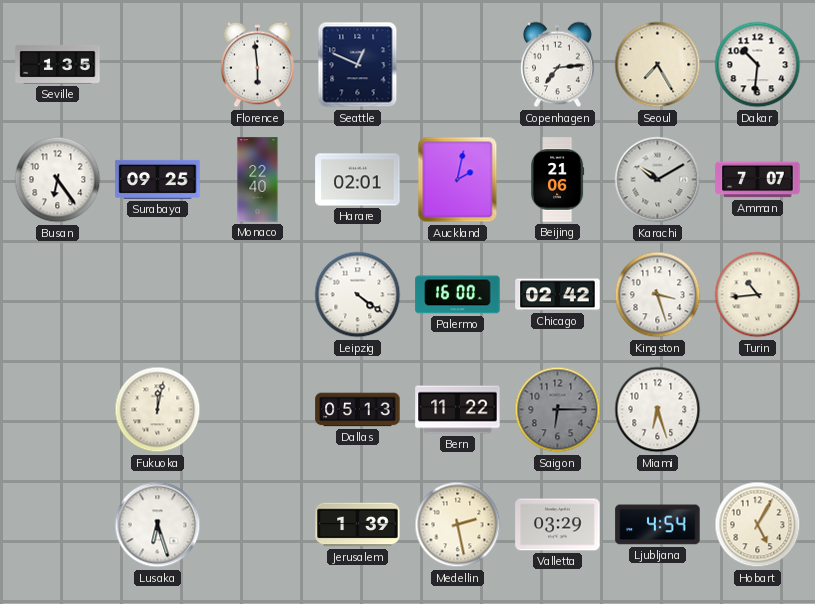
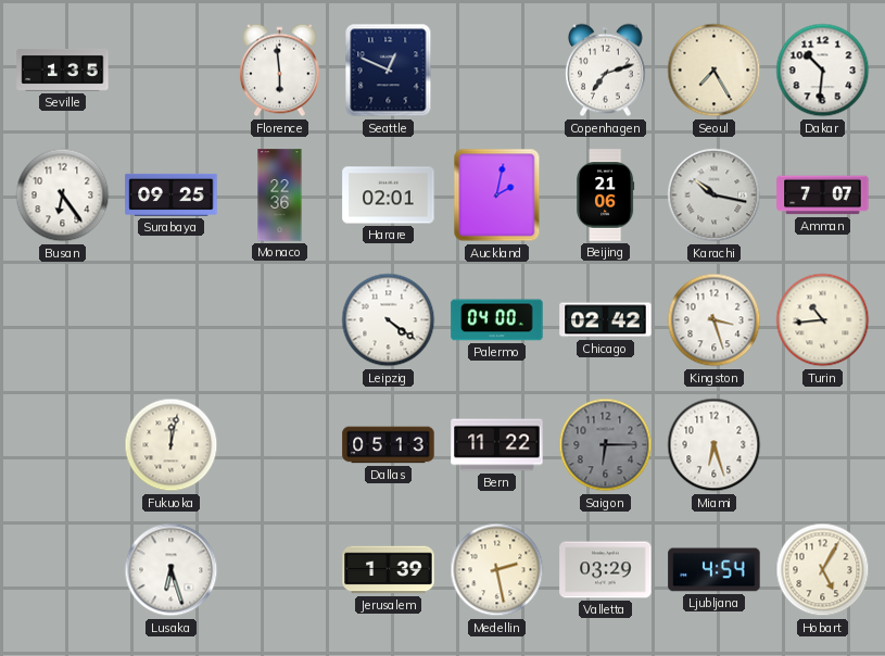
Copenhagen: 7:14 -> 7:12 (606, 71)
Monaco: 22:40 -> 22:36 (280, 195)
Karachi: 10:10 -> 10:17 (715, 195)
Palermo: 16:00 -> 04:00 (497, 320)
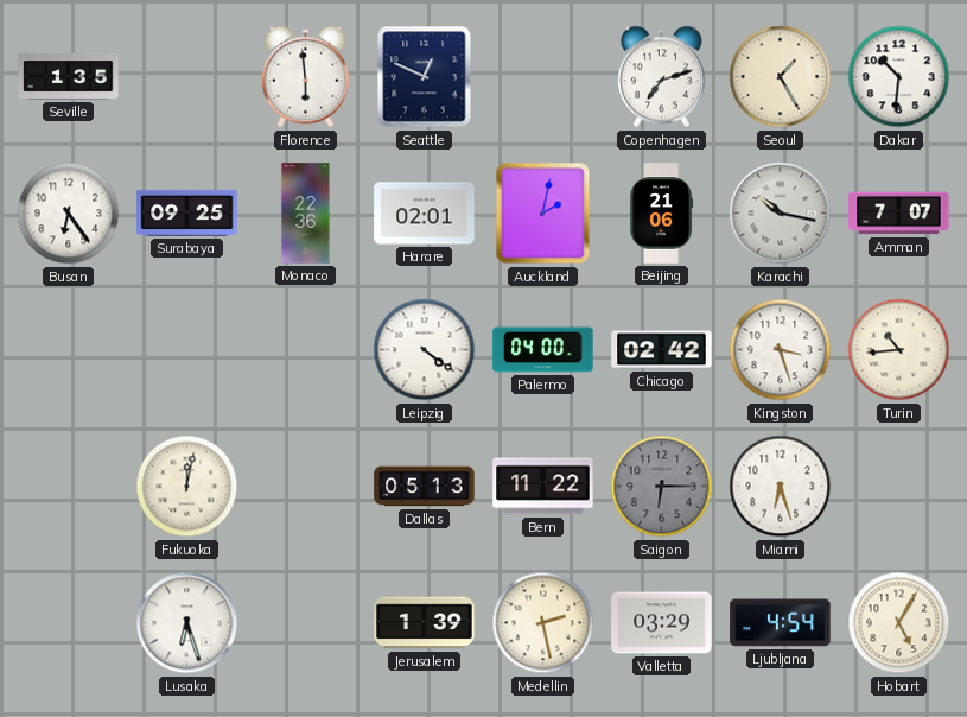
Seoul: 7:25 -> 1:25 (781, 77)
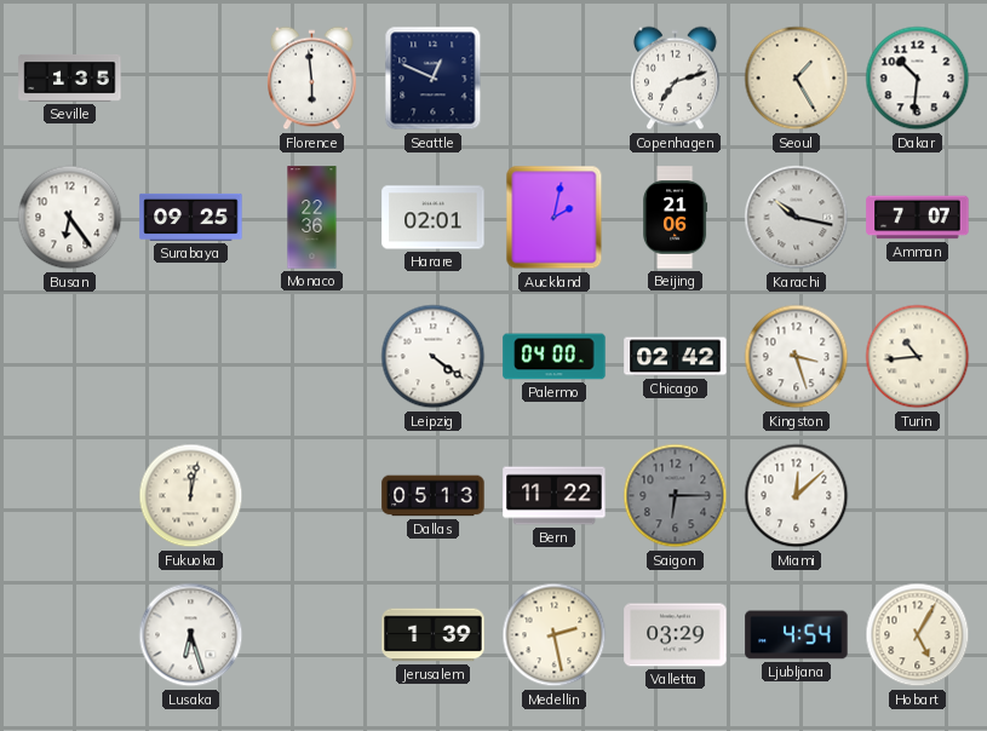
Miami: 6:27 -> 12:08 (797, 496)
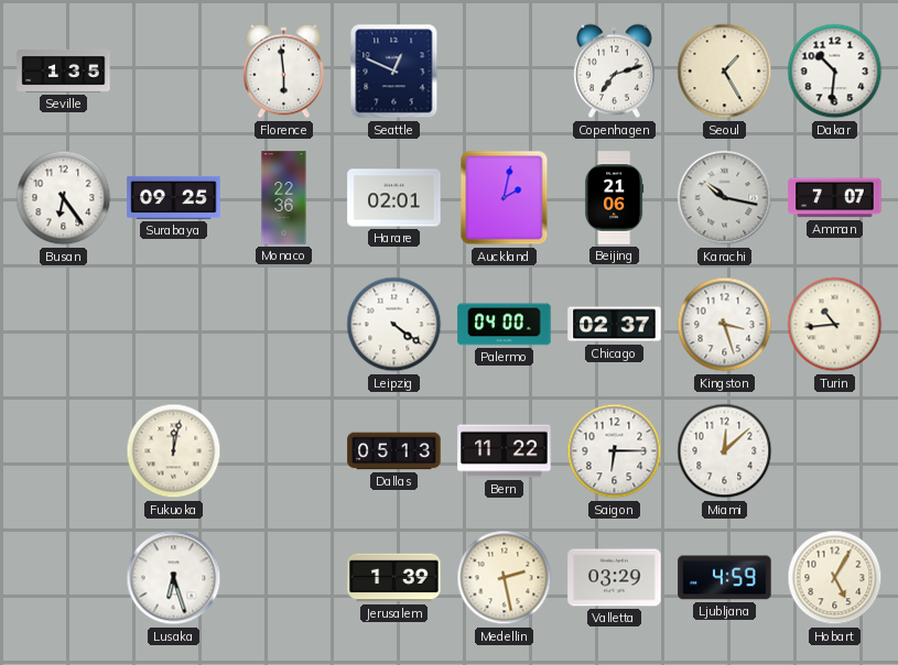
Chicago: 02:42 -> 02:37 (615, 325)
Saigon dial: grey -> white (615, 451)
Ljubljana: 4:54 -> 4:59 (725, 578)
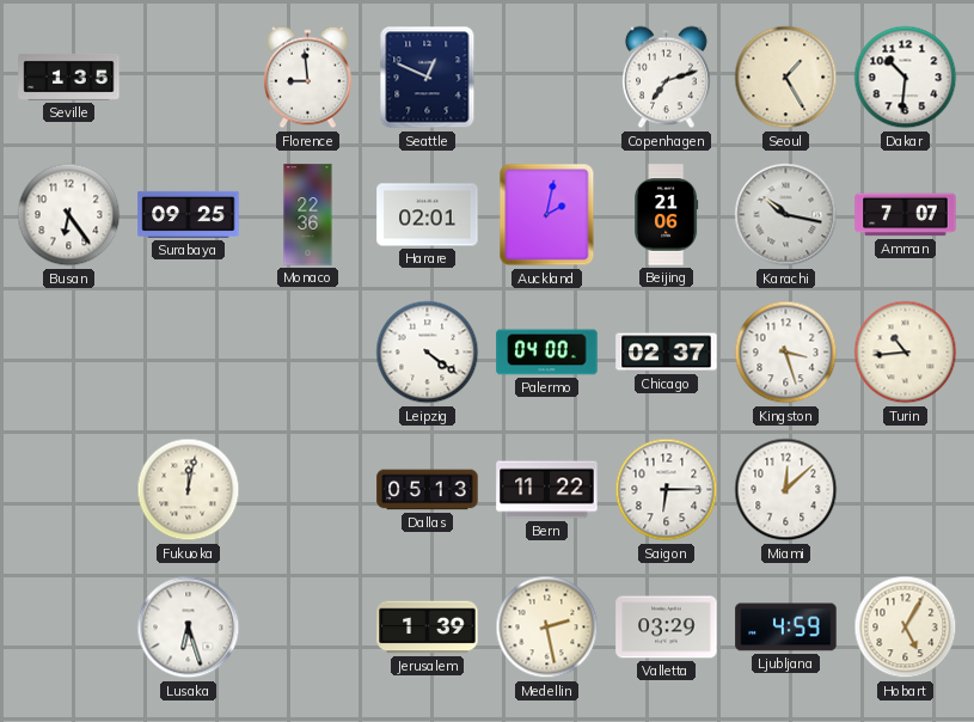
Florence: 5:59 -> 8:59 (308, 78)
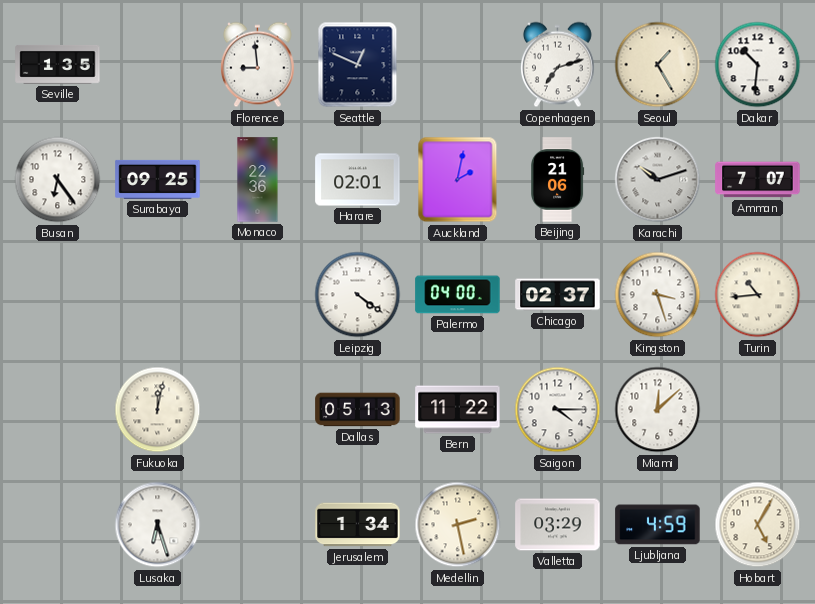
Karachi: 10:17 -> 10:12 (658, 180)
Saigon: 6:15 -> 4:15 (558, 410)
Jerusalem: 1:39 -> 1:34 (358, 525)
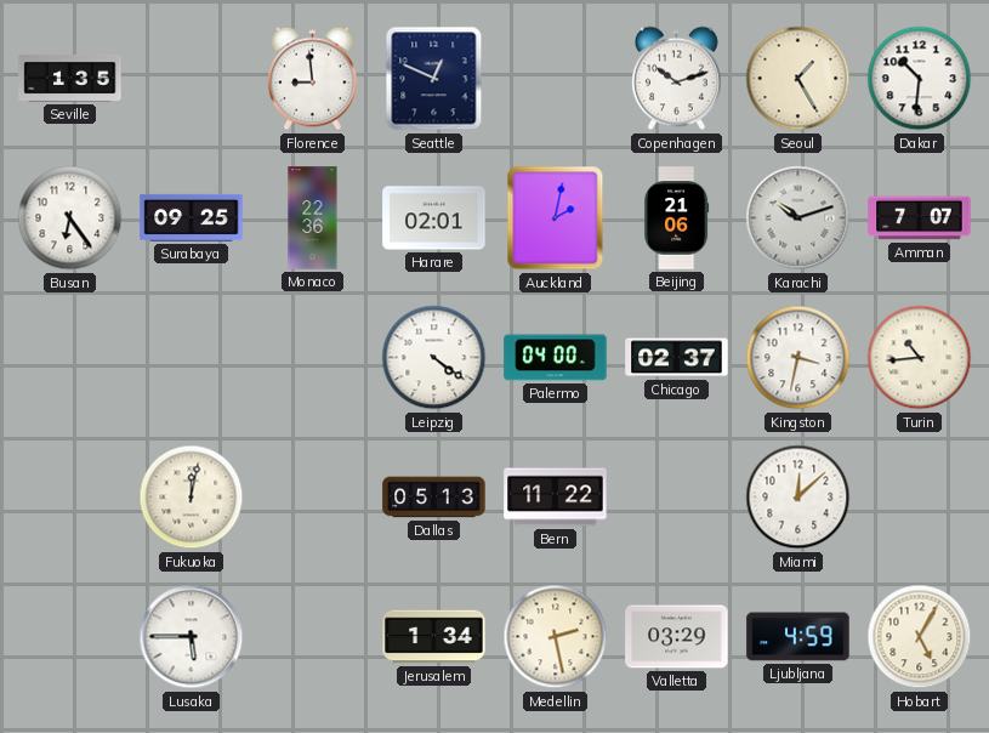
Copenhagen: 7:12 -> 10:12 (677, 79)
Kingston: 3:27 -> 3:32 (798, 358)
Saigon: 4:15 -> none (558, 410)
Lusaka: 6:27 -> 5:45 (192, 637)
